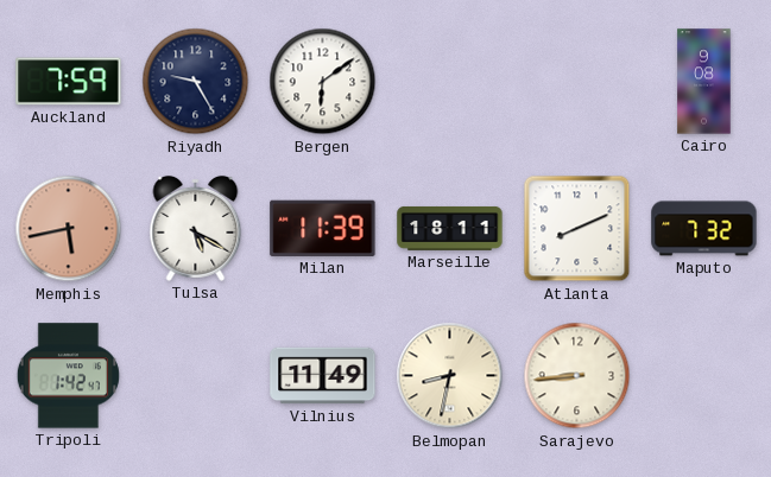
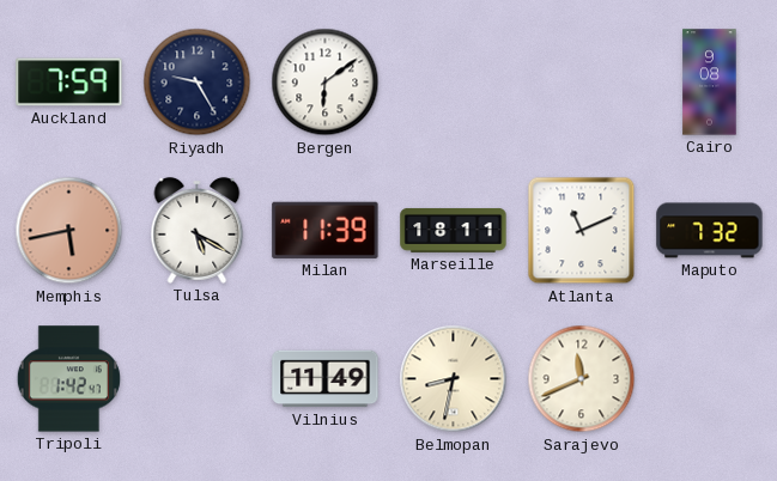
Atlanta: 8:11 -> 11:11 (582, 231)
Sarajevo: 8:44 -> 11:41 (582, 379)
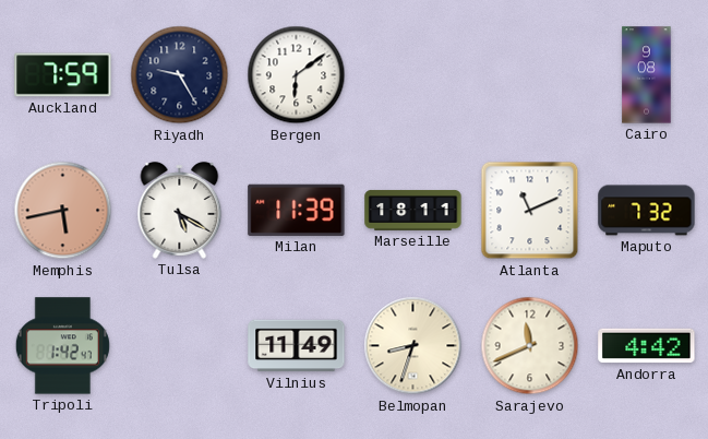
Belmopan: 8:32 -> 8:33 (413, 346)
Andorra: none -> 4:42 (647, 346)
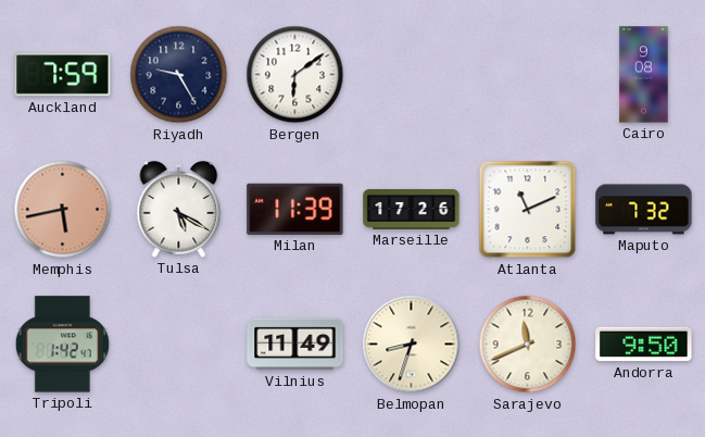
Marseille: 18:11 -> 17:26 (412, 209)
Andorra: 4:42 -> 9:50 (644, 345)
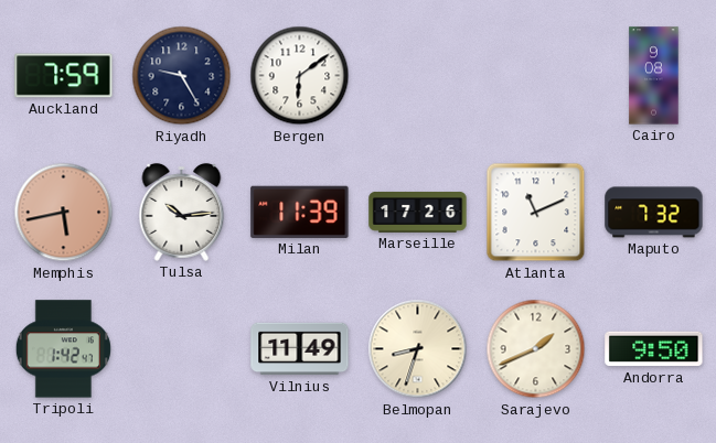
Tulsa: 5:20 -> 10:14 (182, 212)
Sarajevo: 11:41 -> 1:41 (536, 349)
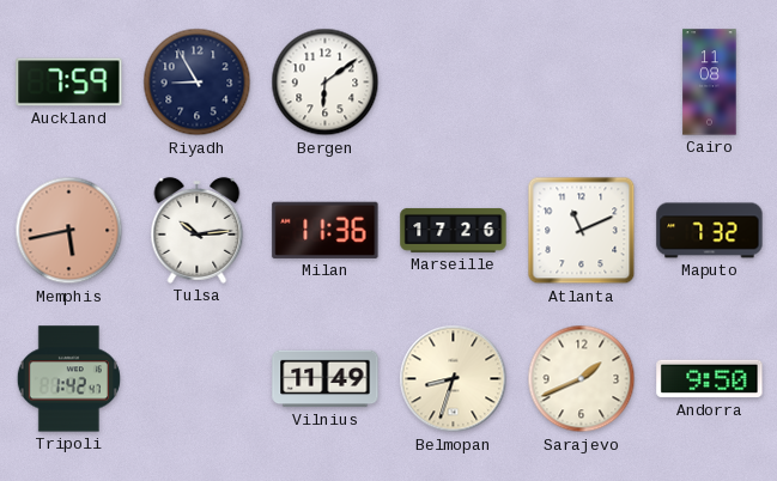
Riyadh: 9:25 -> 8:55 (198, 83)
Cairo: 9:08 -> 11:08 (710, 83)
Milan: 11:39 -> 11:36 (326, 230)
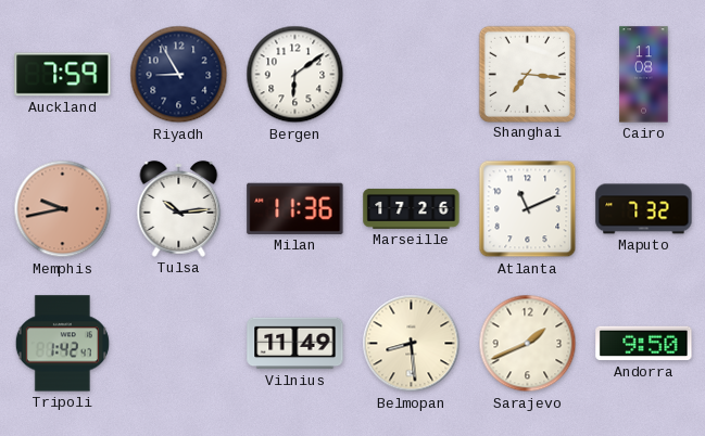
Shanghai: none -> 7:16 (527, 74)
Memphis: 5:43 -> 9:43 (63, 209)
Belmopan: 8:33 -> 8:29 (412, 344)
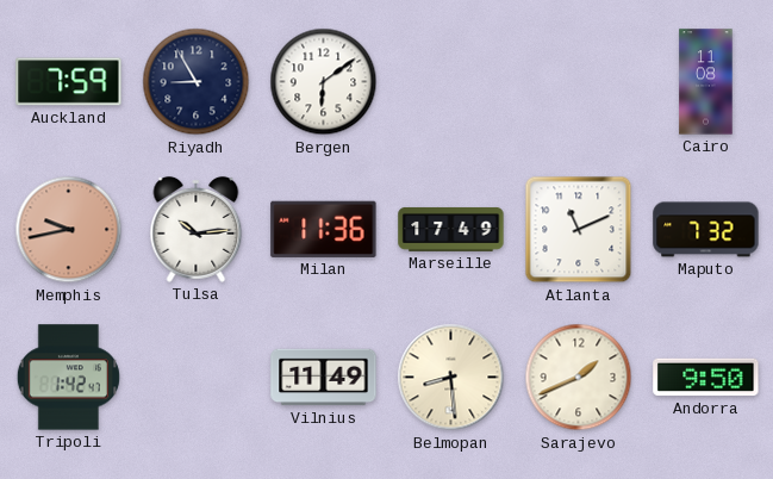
Shanghai: 7:16 -> none (527, 74)
Marseille: 17:26 -> 17:49 (451, 229)
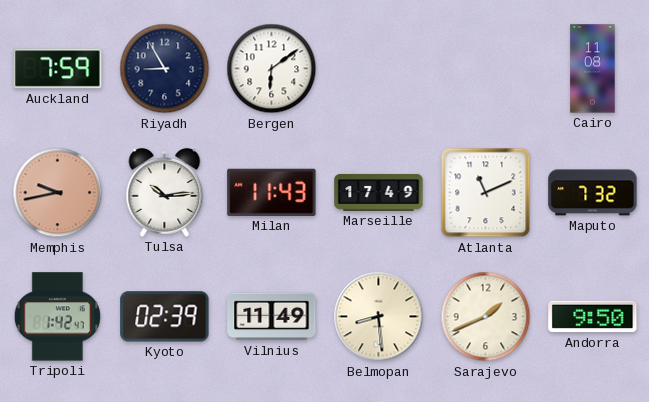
Milan: 11:36 -> 11:43 (272, 192)
Kyoto: none -> 02:39 (165, 317)
